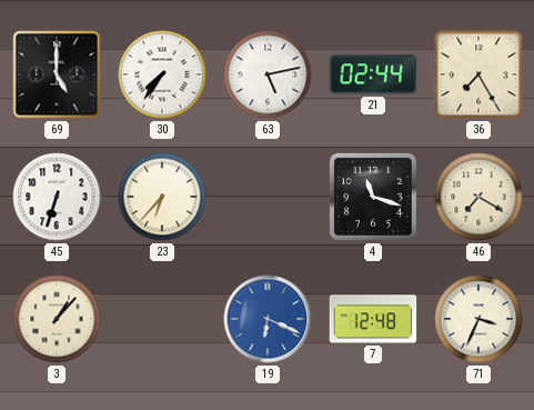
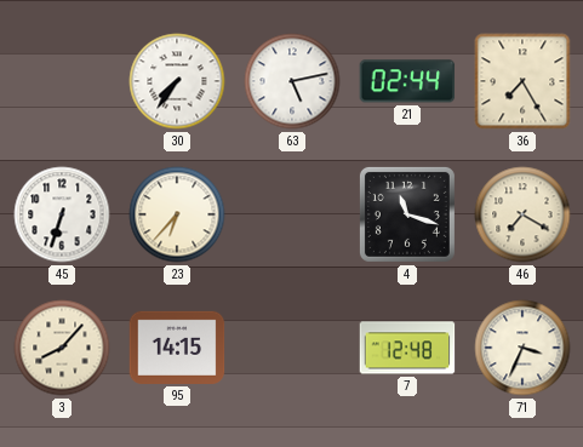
69: 5:00 -> none (57, 74)
3: 1:07 -> 8:07 (62, 348)
95: none -> 14:15 (177, 348)
19: 6:19 -> none (268, 319)
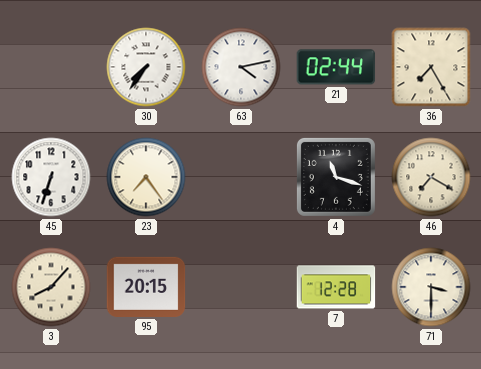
63: 5:13 -> 4:13 (241, 67)
23: 6:37 -> 7:24 (146, 177)
95: 14:15 -> 20:15 (146, 287)
7: 12:48 -> 12:28 (336, 287)
71: 3:34 -> 3:30 (431, 287)
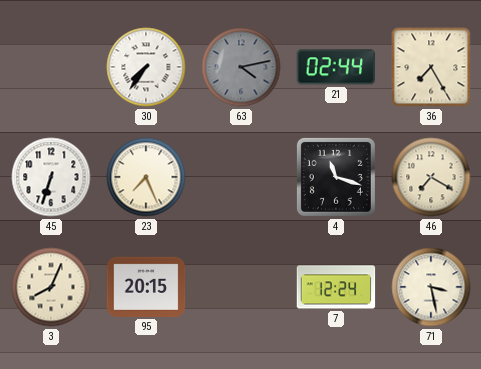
63 dial: white -> grey (241, 67)
23: 7:24 -> 7:26 (146, 177)
3: 8:07 -> 8:04 (51, 287)
7: 12:28 -> 12:24 (336, 287)
71: 3:30 -> 3:28 (431, 287)
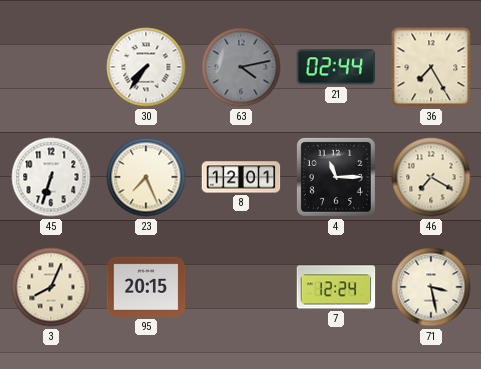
8: none -> 12:01 (241, 177)
4: 11:18 -> 11:15 (336, 177)
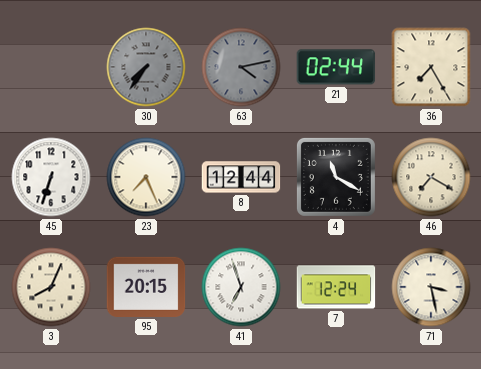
30 dial: white -> grey (146, 67)
8: 12:01 -> 12:44 (241, 177)
4: 11:15 -> 11:20 (336, 177)
41: none -> 6:57 (241, 287)
